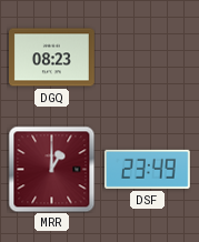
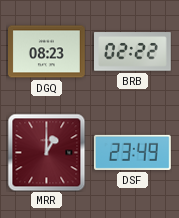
BRB: none -> 02:22 (133, 52)
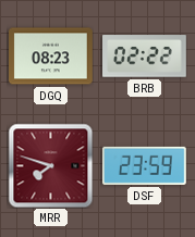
MRR: 1:00 -> 7:48 (50, 165)
DSF: 23:49 -> 23:59 (144, 165)
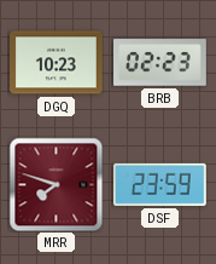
DGQ: 08:23 -> 10:23 (57, 63)
BRB: 02:22 -> 02:23 (160, 63)
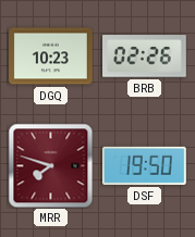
BRB: 02:23 -> 02:26 (145, 57)
DSF: 23:59 -> 19:50 (144, 165)
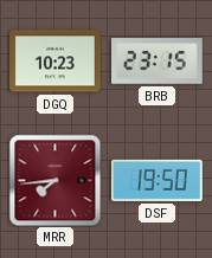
BRB: 02:26 -> 23:15 (158, 62)
MRR: 7:48 -> 7:44 (54, 180)
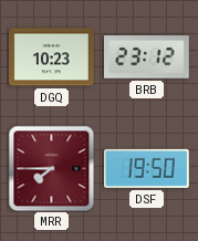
BRB: 23:15 -> 23:12 (147, 57)
MRR: 7:44 -> 7:45 (51, 168)
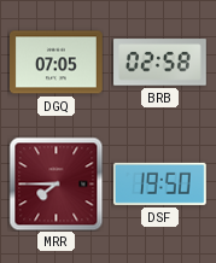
DGQ: 10:23 -> 07:05 (57, 63)
BRB: 23:12 -> 02:58 (160, 63)
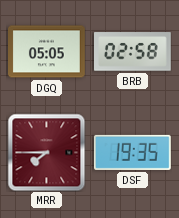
DGQ: 07:05 -> 05:05 (47, 52)
DSF: 19:50 -> 19:35 (132, 152)
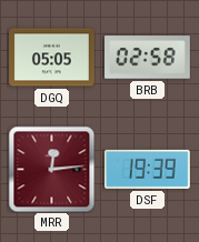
MRR: 7:45 -> 12:14 (51, 169)
DSF: 19:35 -> 19:39 (147, 169)
